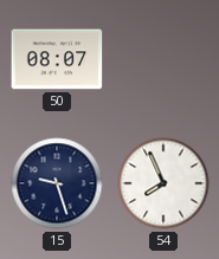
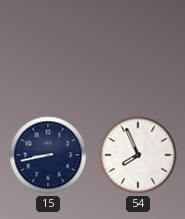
50: 08:07 -> none (57, 59)
15: 9:27 -> 8:43 (48, 155)
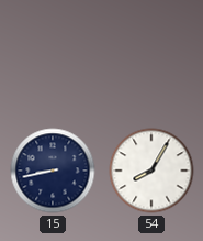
54: 7:56 -> 8:05 (151, 171)
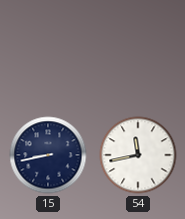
54: 8:05 -> 11:43 (138, 155)
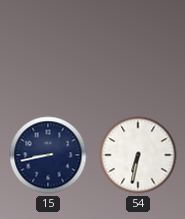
54: 11:43 -> 6:32 (138, 155)
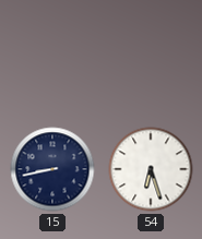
54: 6:32 -> 6:27 (151, 169)
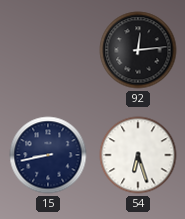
92: none -> 12:14 (138, 50)
